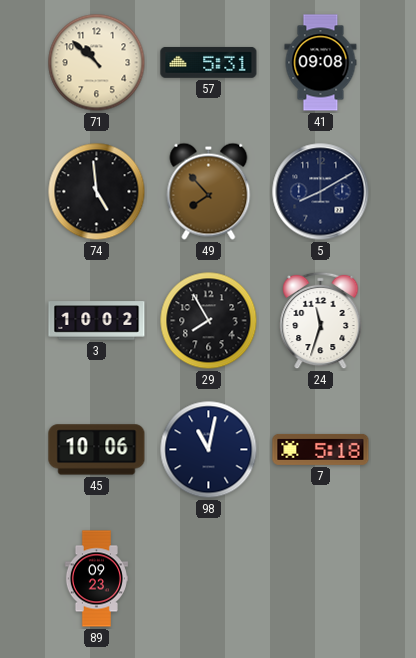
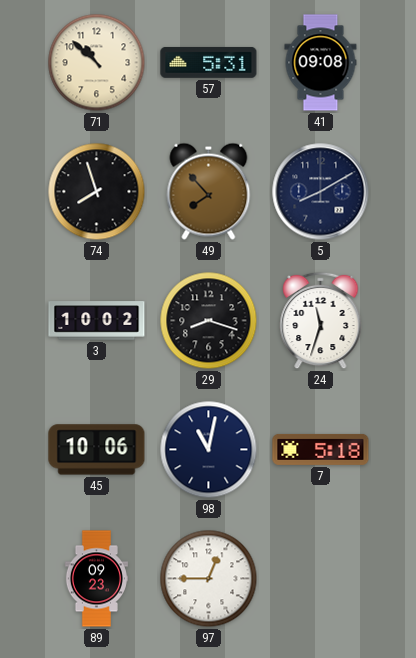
74: 4:59 -> 7:57 (97, 192)
29: 7:55 -> 8:18 (209, 321)
97: none -> 12:45 (209, 579)
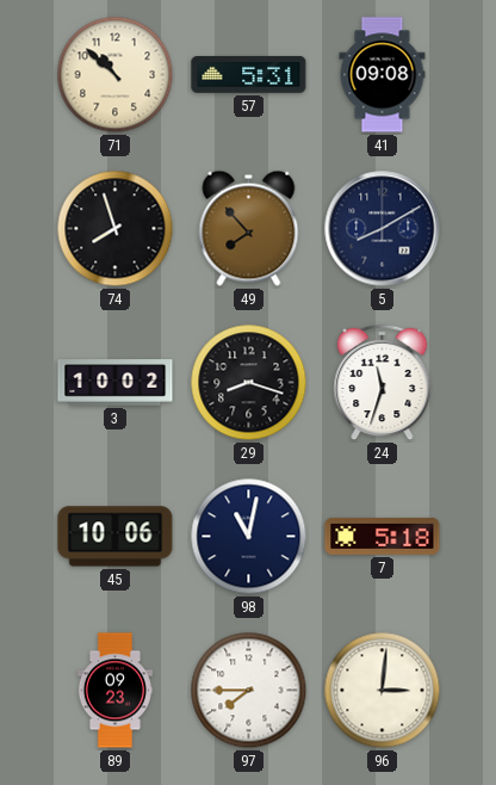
97: 12:45 -> 7:45 (249, 691)
96: none -> 3:01 (383, 691)
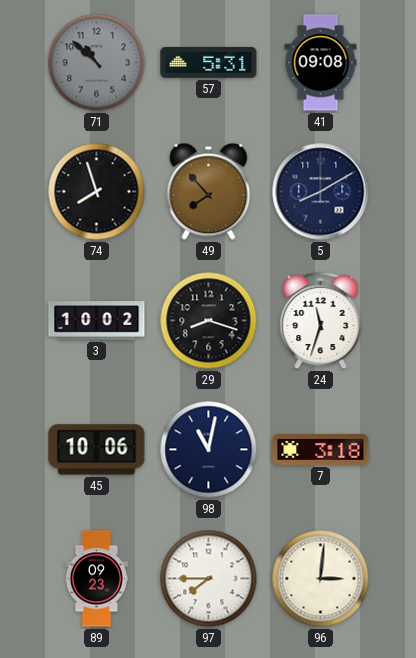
71 dial: cream -> grey (97, 63)
7: 5:18 -> 3:18 (321, 449)
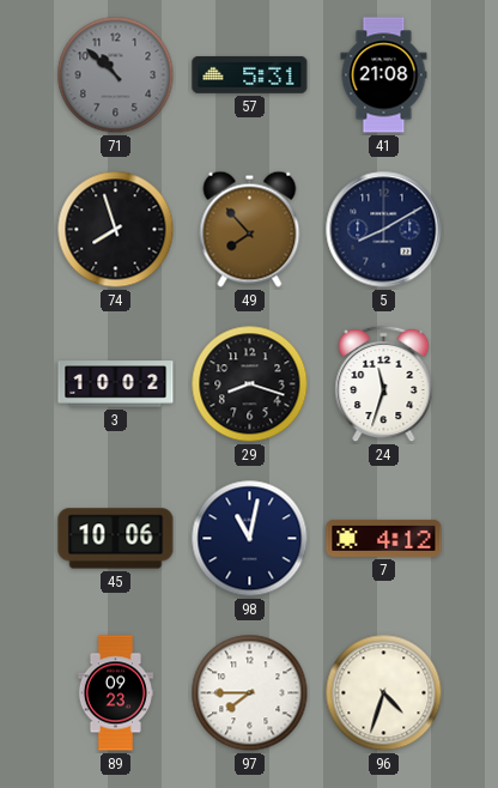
41: 09:08 -> 21:08 (384, 75)
7: 3:18 -> 4:12 (384, 538)
96: 3:01 -> 4:33 (384, 693)
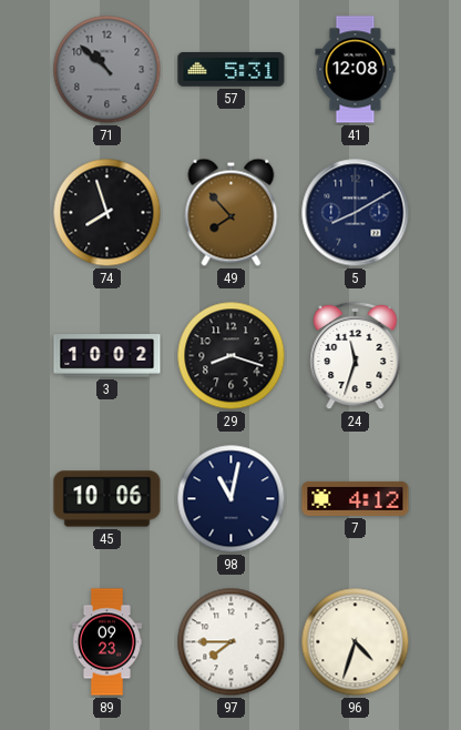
41: 21:08 -> 12:08 (356, 70)
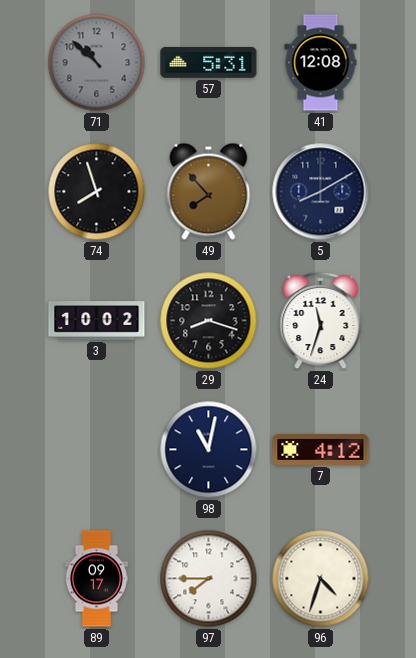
45: 10:06 -> none (107, 499)
89: 09:23 -> 09:17 (96, 579)
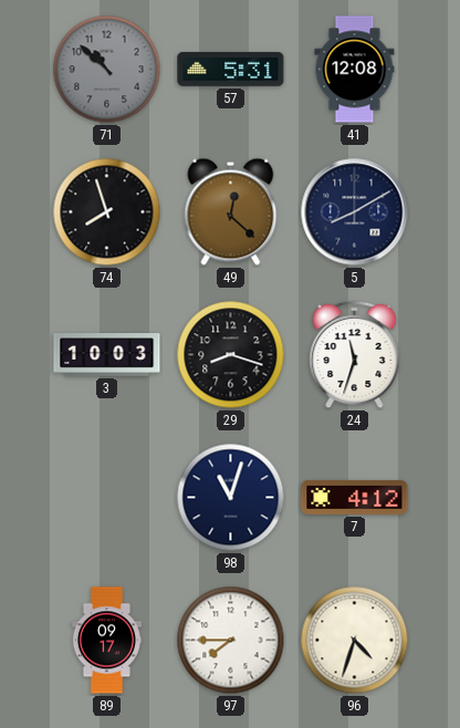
49: 7:53 -> 12:22 (231, 211)
3: 10:02 -> 10:03 (107, 355)
98: 11:02 -> 11:03 (231, 498)
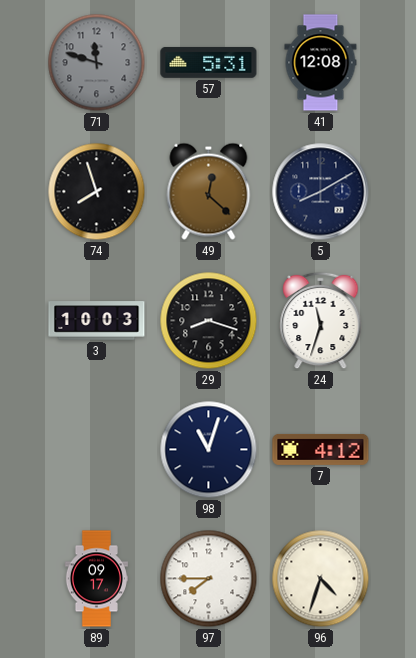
71: 10:52 -> 11:48 (97, 63)
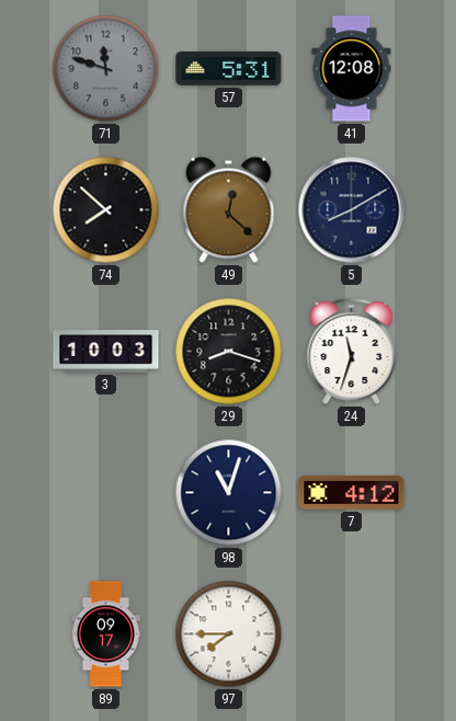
74: 7:57 -> 7:52 (106, 210)
96: 4:33 -> none (321, 579)
